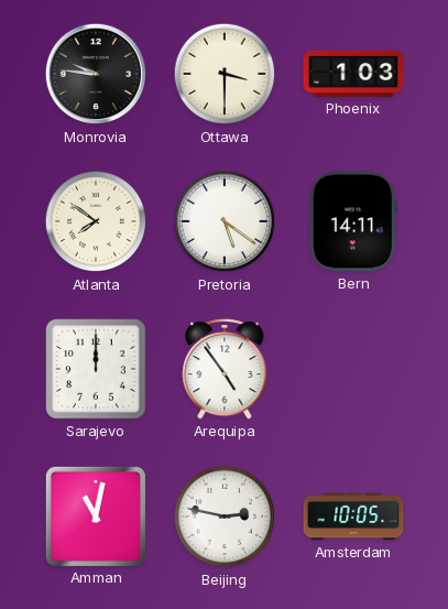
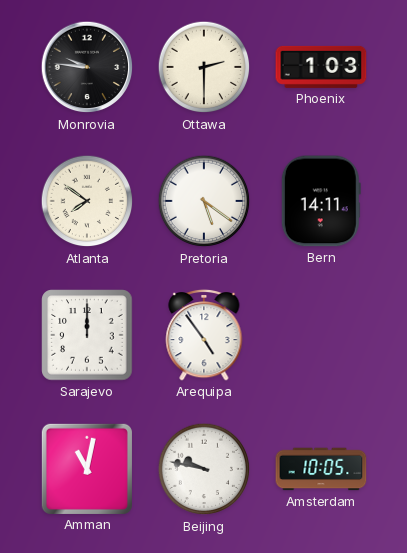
Ottawa: 3:30 -> 2:30 (204, 67)
Beijing: 2:47 -> 9:47 (204, 469)
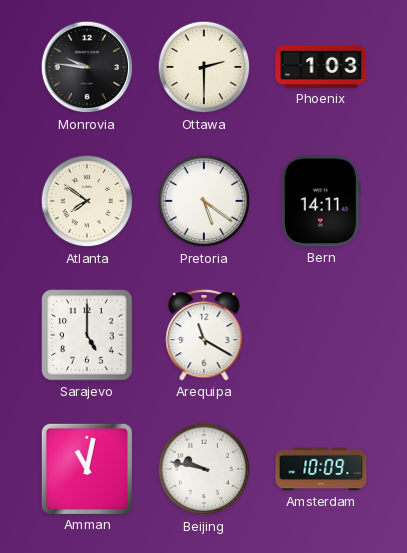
Sarajevo: 12:00 -> 5:00 (87, 335)
Arequipa: 4:54 -> 11:20 (204, 335)
Amsterdam: 10:05 -> 10:09 (321, 469)
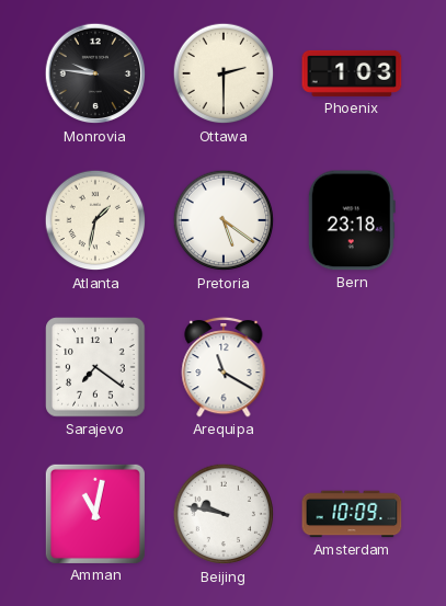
Atlanta: 7:51 -> 1:32 (95, 220)
Bern: 14:11 -> 23:18 (352, 220)
Sarajevo: 5:00 -> 7:21 (95, 367)
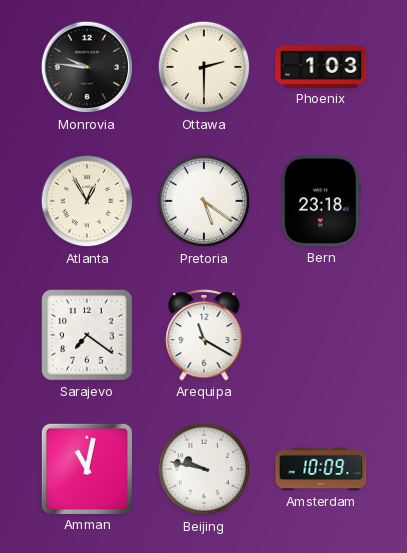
Atlanta: 1:32 -> 12:55 (87, 201)
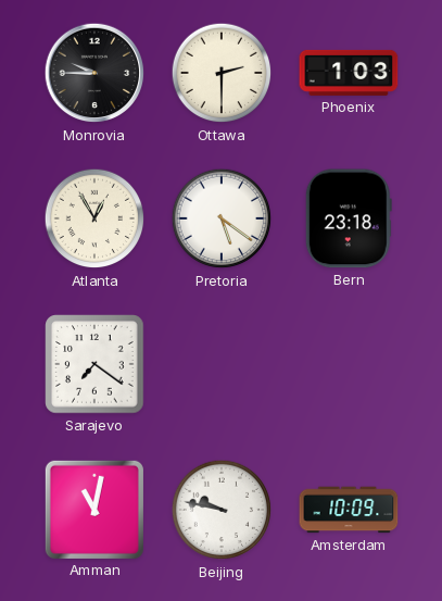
Monrovia: 9:46 -> 9:45 (94, 73)
Arequipa: 11:20 -> none (204, 335)
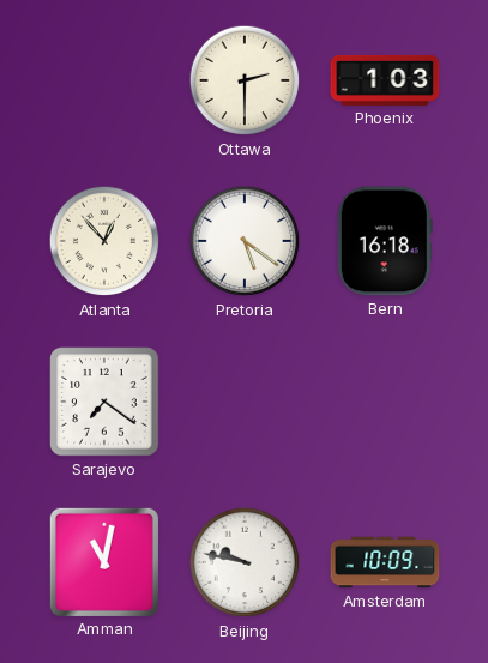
Monrovia: 9:45 -> none (94, 73)
Atlanta: 12:55 -> 12:53 (104, 241)
Bern: 23:18 -> 16:18 (385, 241)
